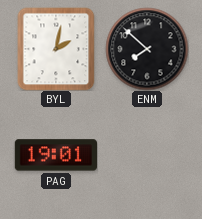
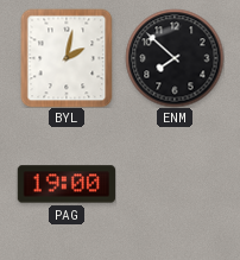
PAG: 19:01 -> 19:00 (65, 184)
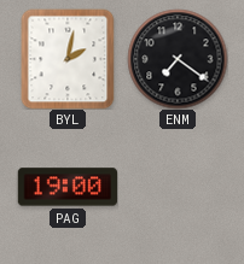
ENM: 7:52 -> 7:21 (178, 59)
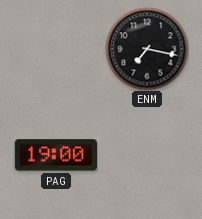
BYL: 2:02 -> none (68, 59)
ENM: 7:21 -> 7:17 (147, 49)
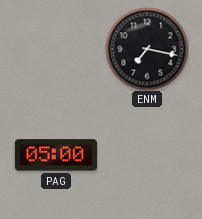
PAG: 19:00 -> 05:00 (55, 155)
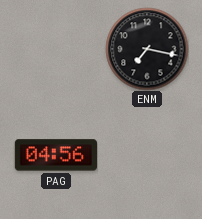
PAG: 05:00 -> 04:56 (55, 155)
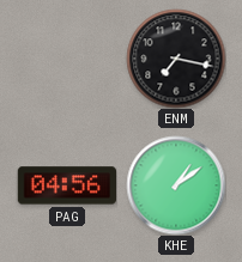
KHE: none -> 1:09 (176, 185)
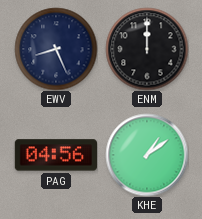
EWV: none -> 8:26 (56, 49)
ENM: 7:17 -> 12:00 (147, 49)
